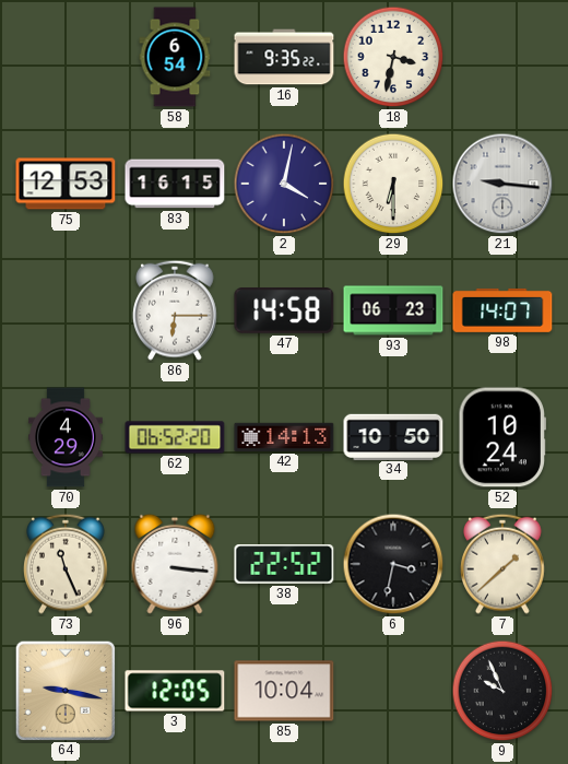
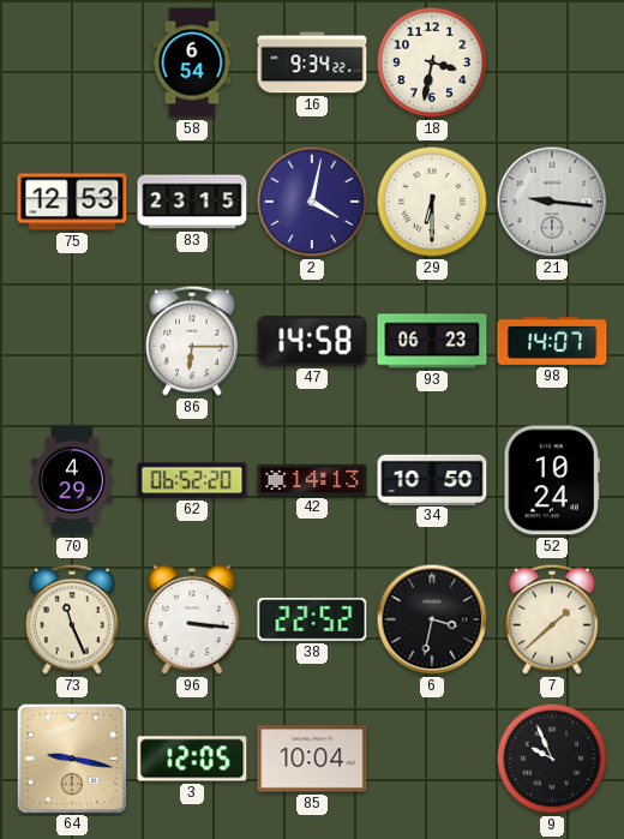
16: 9:35 -> 9:34 (312, 62)
83: 16:15 -> 23:15 (192, 202)
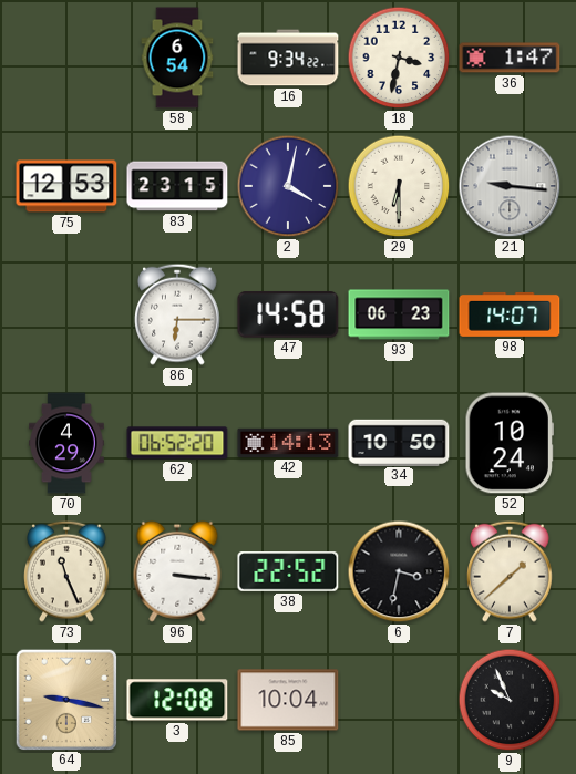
36: none -> 1:47 (510, 58)
3: 12:05 -> 12:08 (177, 700)
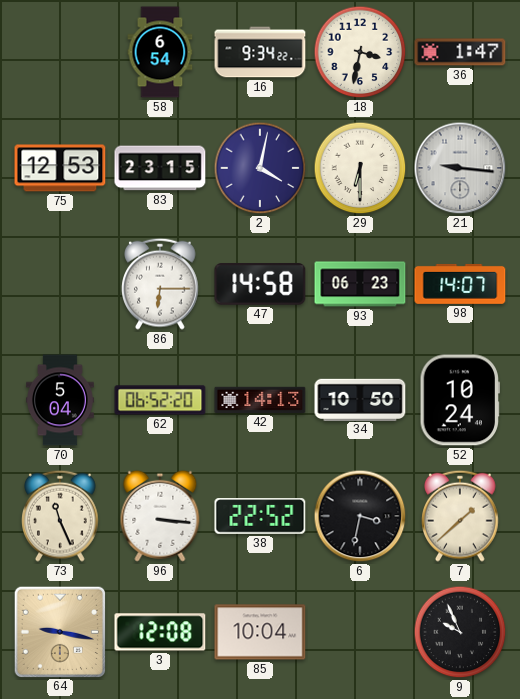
70: 4:29 -> 5:04 (61, 400)
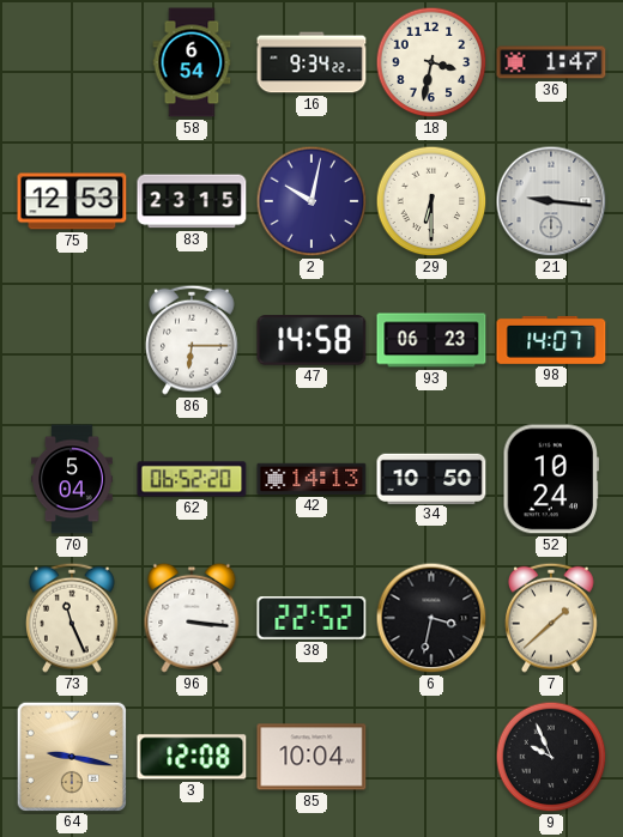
2: 4:02 -> 10:02 (311, 201)
